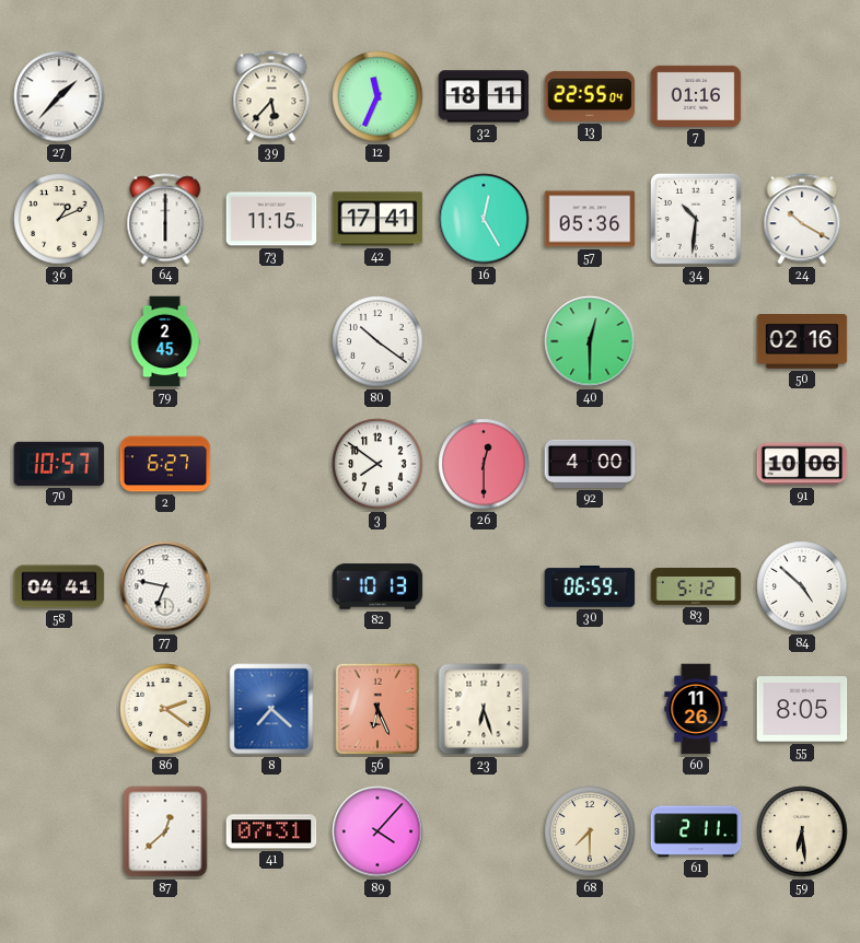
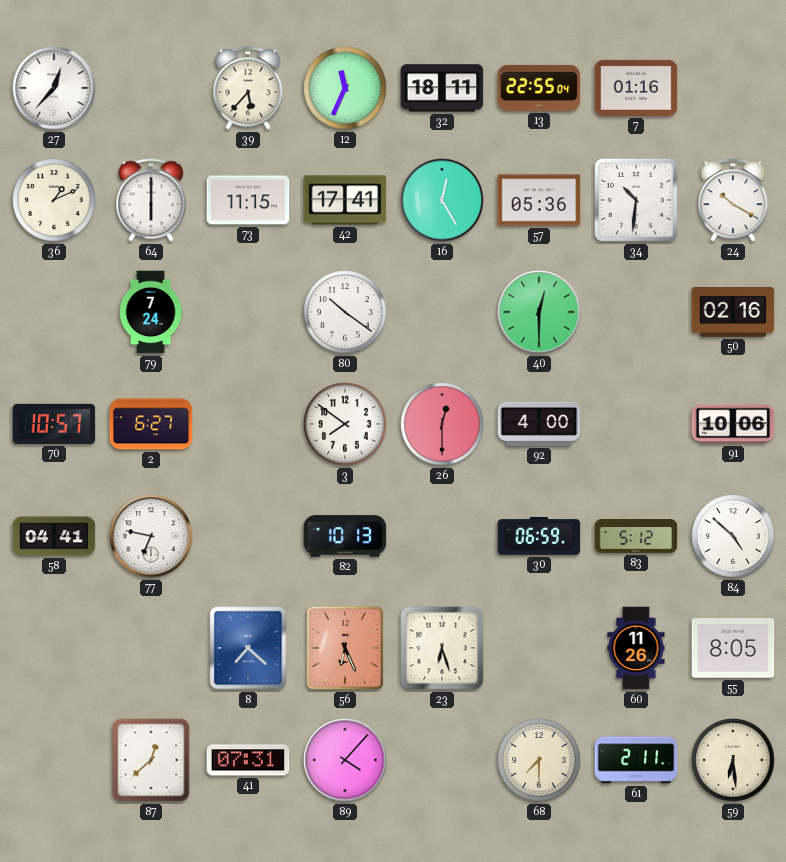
27: 1:37 -> 12:37 (54, 88)
79: 2:45 -> 7:24 (151, 312)
86: 2:21 -> none (165, 709)
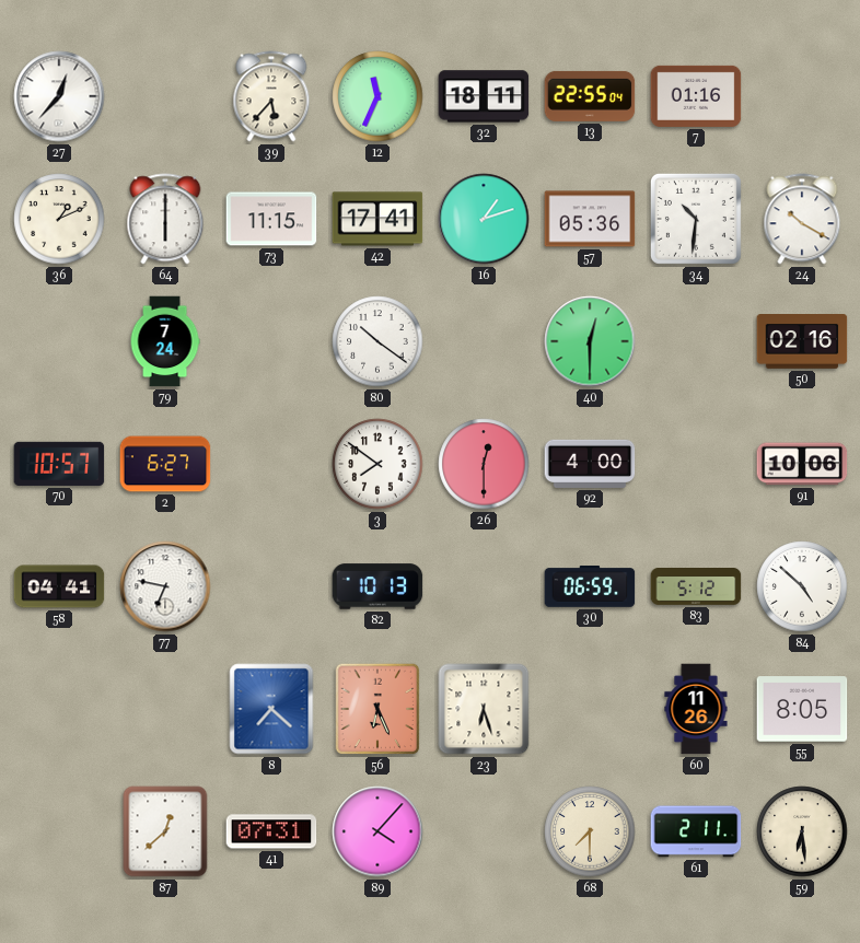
16: 12:25 -> 1:12 (484, 219)
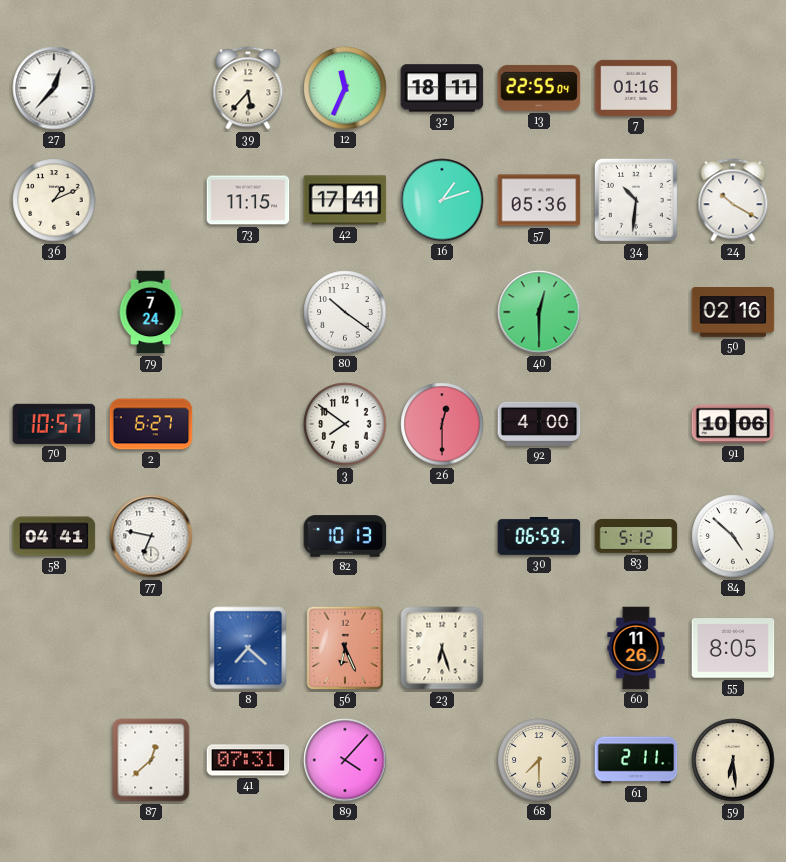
64: 6:00 -> none (165, 219)
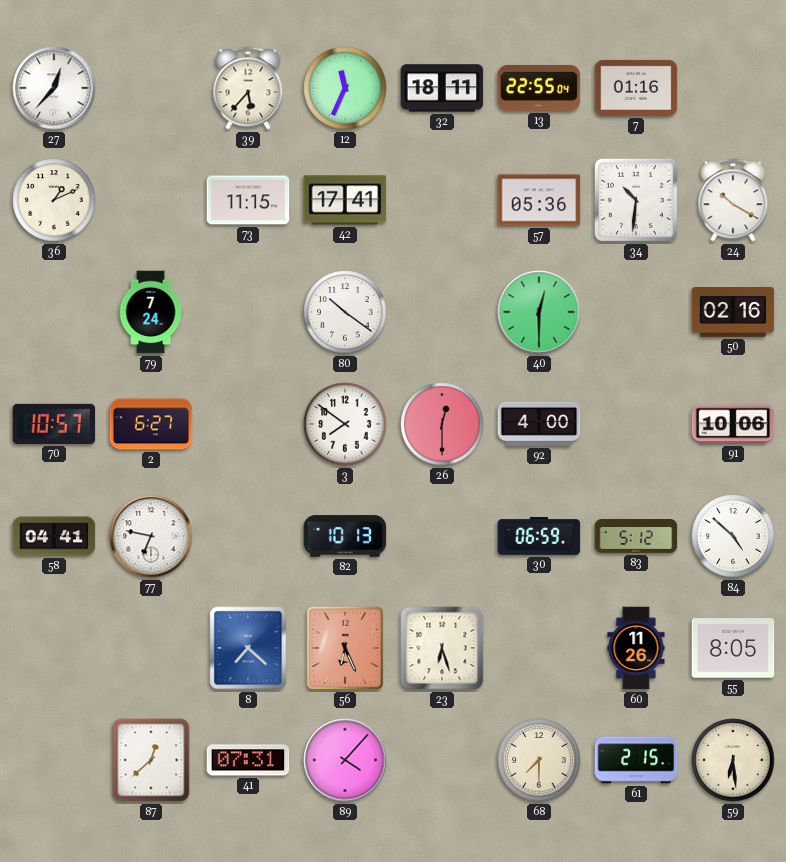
16: 1:12 -> none (442, 200)
61: 2:11 -> 2:15 (636, 760)
